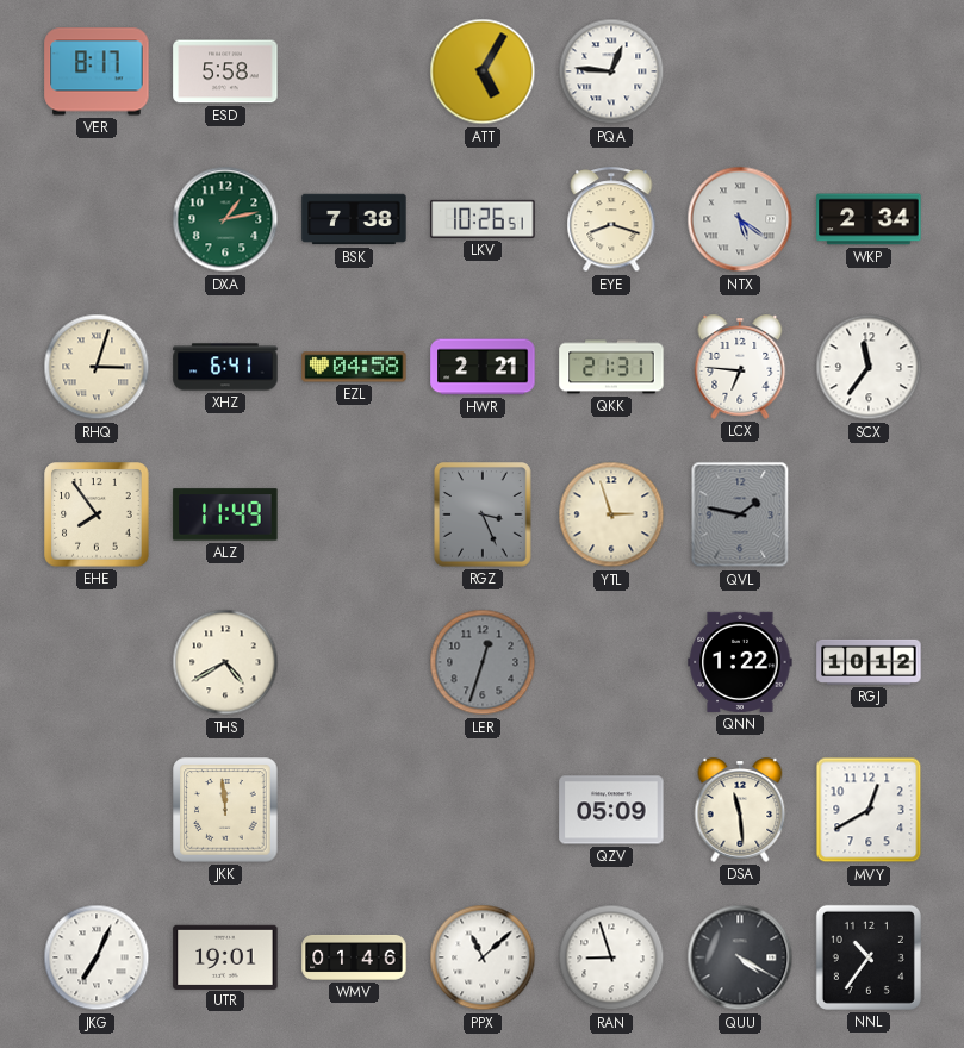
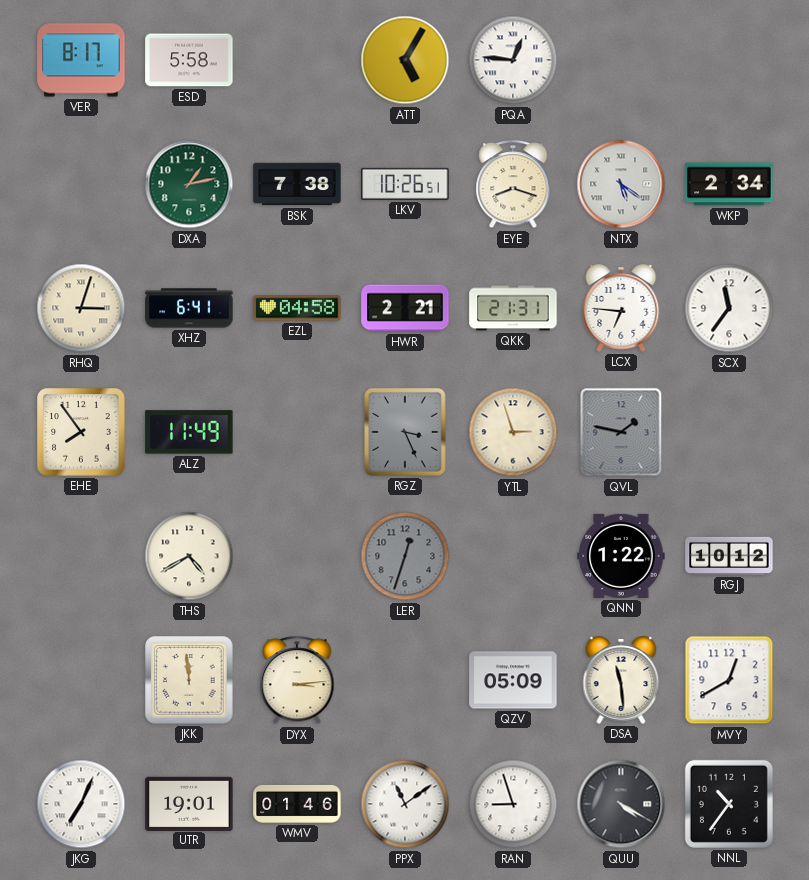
DYX: none -> 3:14 (297, 681)
PPX: 11:08 -> 11:09 (405, 804)
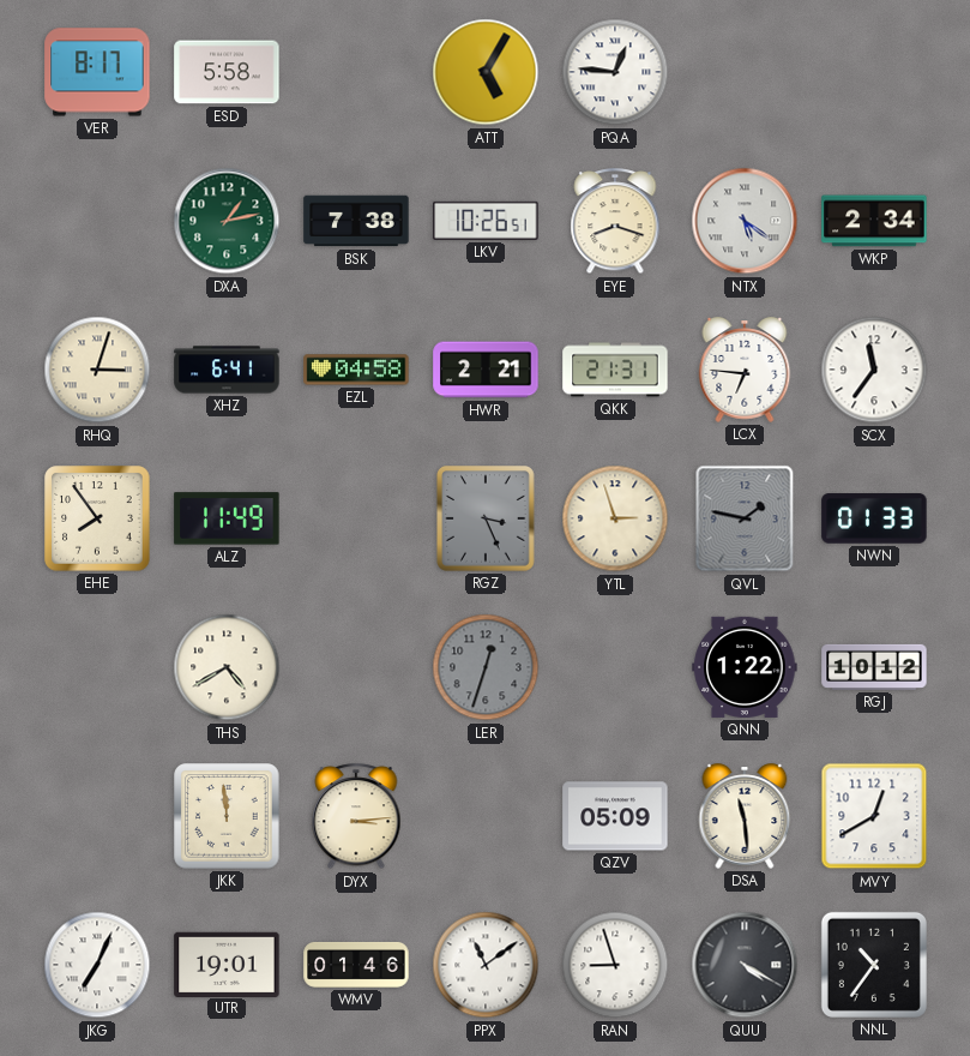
NWN: none -> 01:33 (874, 518)
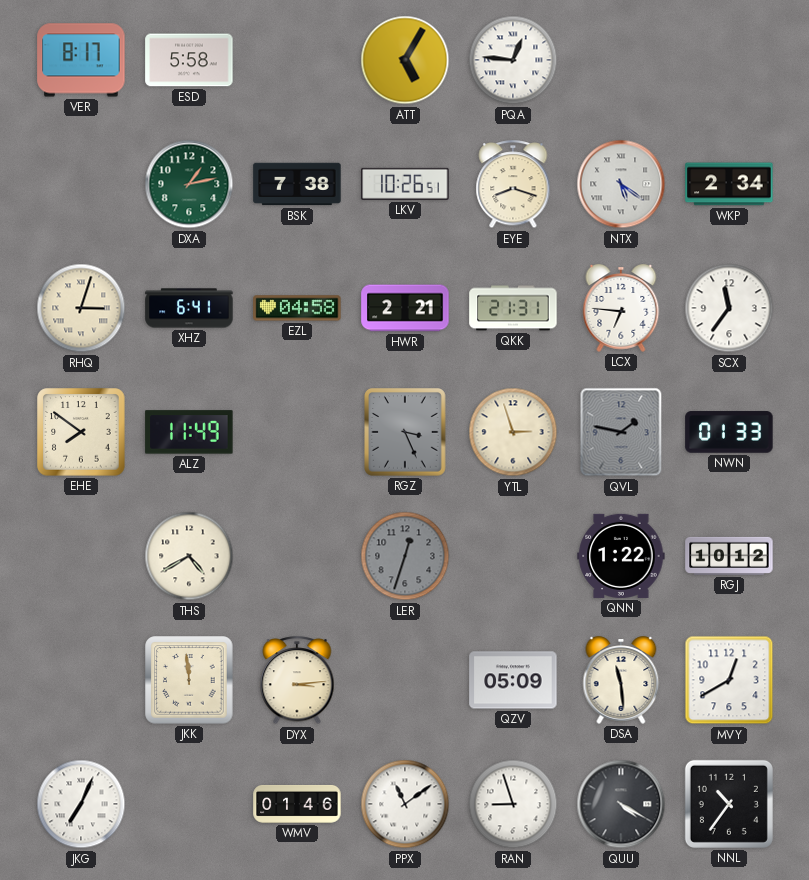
EHE: 7:54 -> 7:51 (81, 432)
UTR: 19:01 -> none (227, 964)
